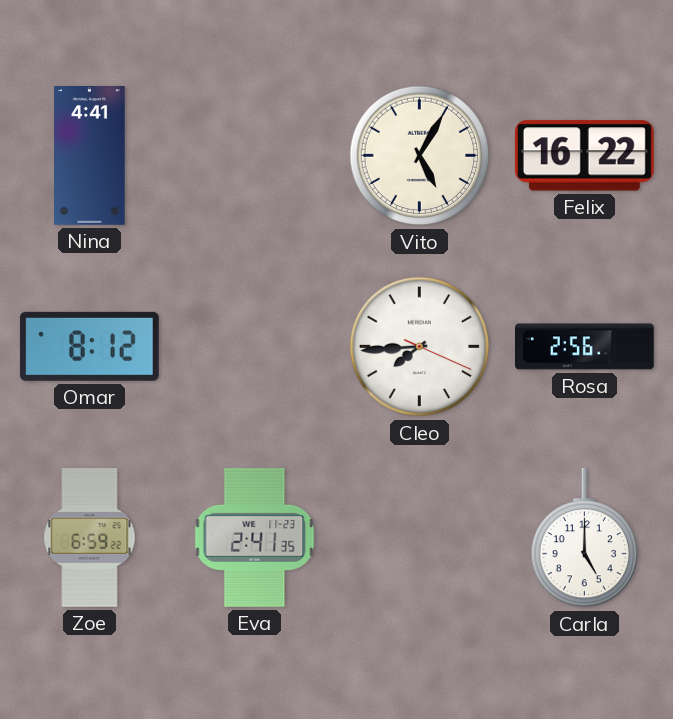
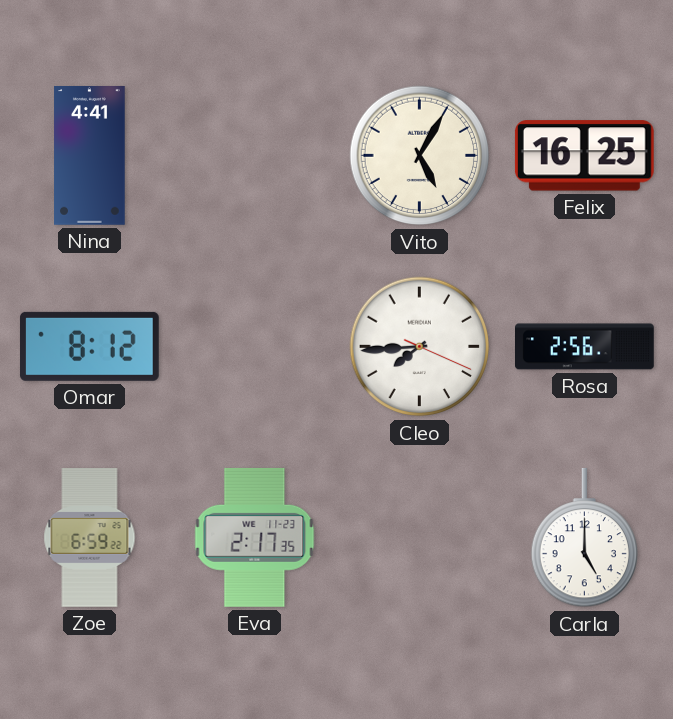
Felix: 16:22 -> 16:25 (584, 156)
Eva: 2:41 -> 2:17 (255, 537)
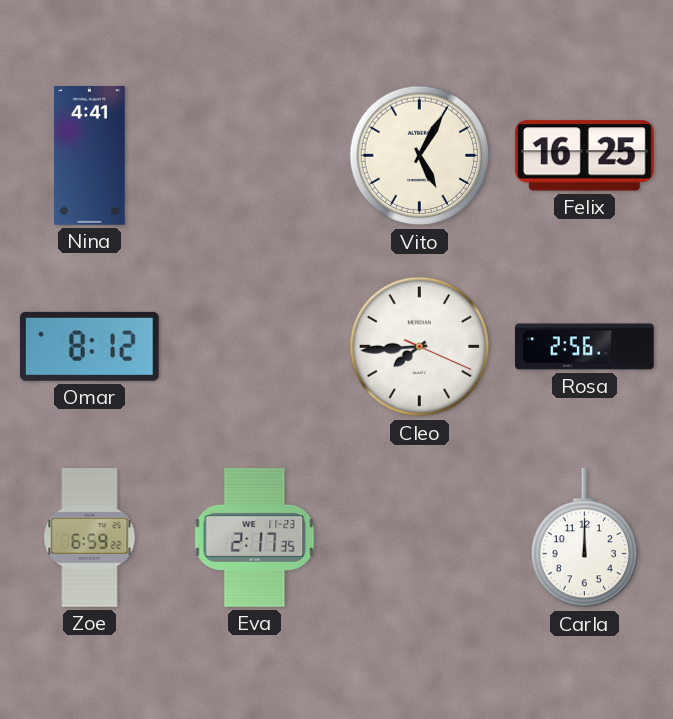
Carla: 5:00 -> 12:00 (584, 538)
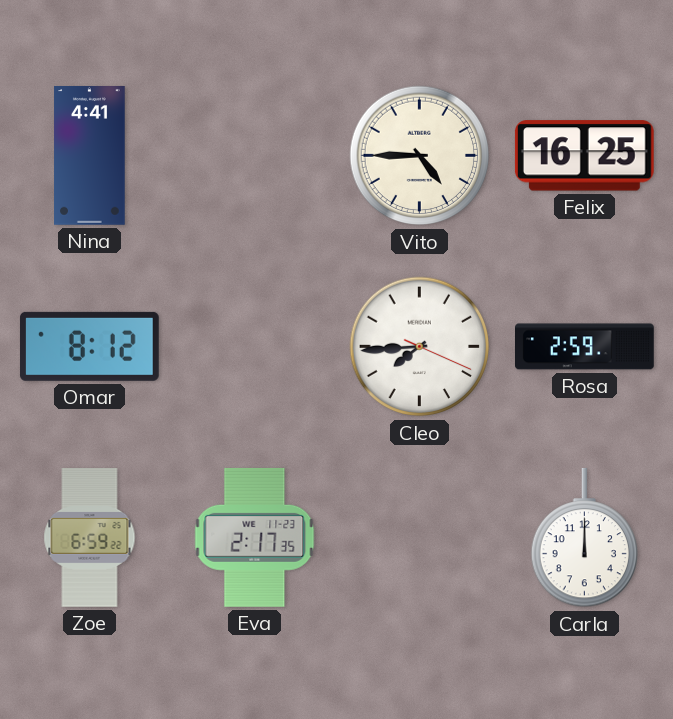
Vito: 5:05 -> 4:45 (420, 156)
Rosa: 2:56 -> 2:59 (585, 347)
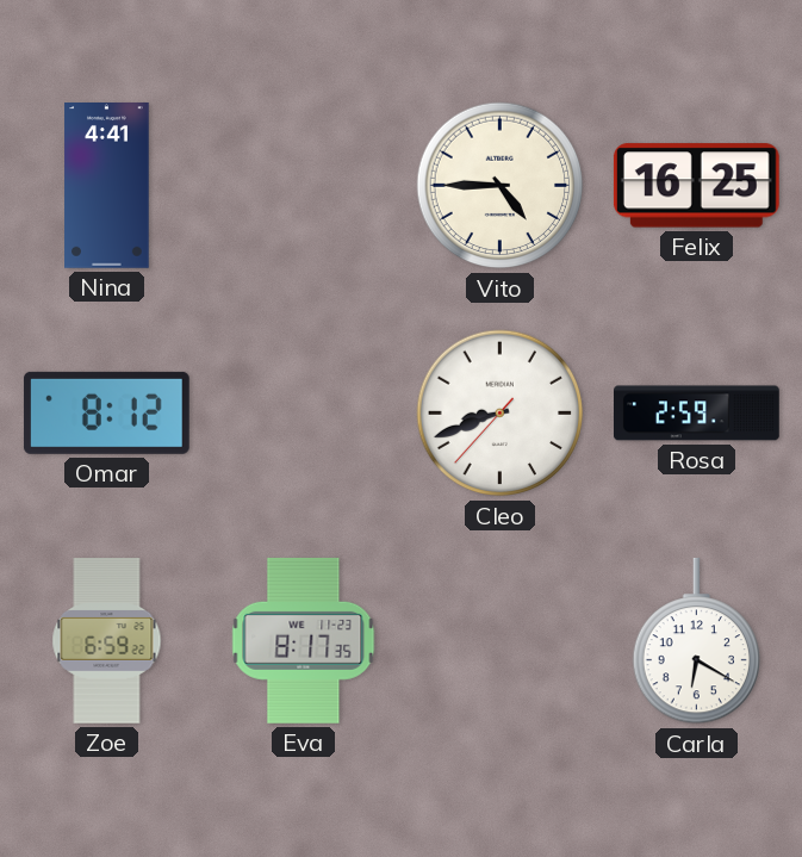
Cleo: 7:44 -> 8:41 (501, 414)
Eva: 2:17 -> 8:17 (304, 640)
Carla: 12:00 -> 6:20 (696, 641)
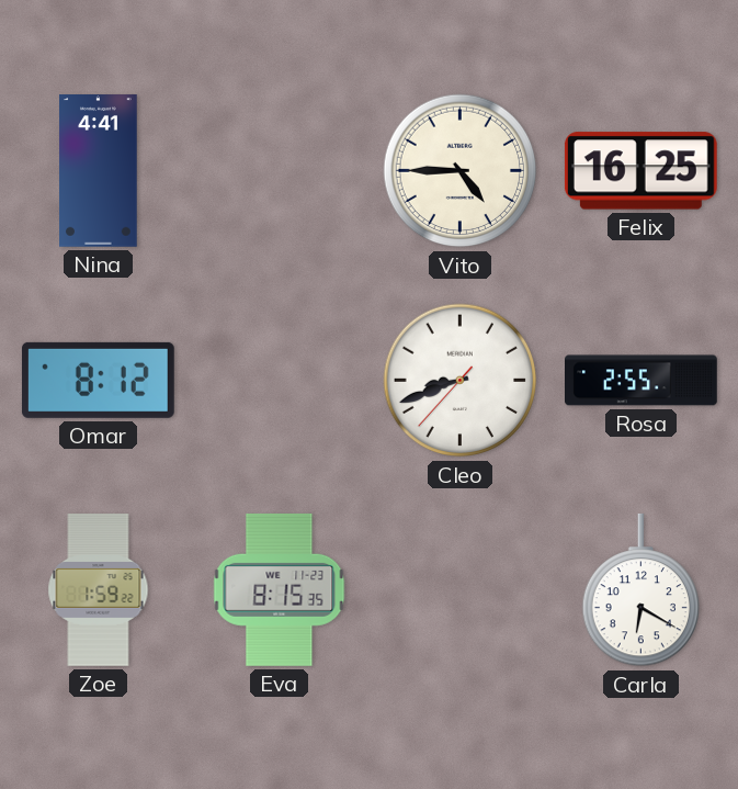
Rosa: 2:59 -> 2:55 (642, 381)
Zoe: 6:59 -> 1:59 (99, 590)
Eva: 8:17 -> 8:15 (280, 589)
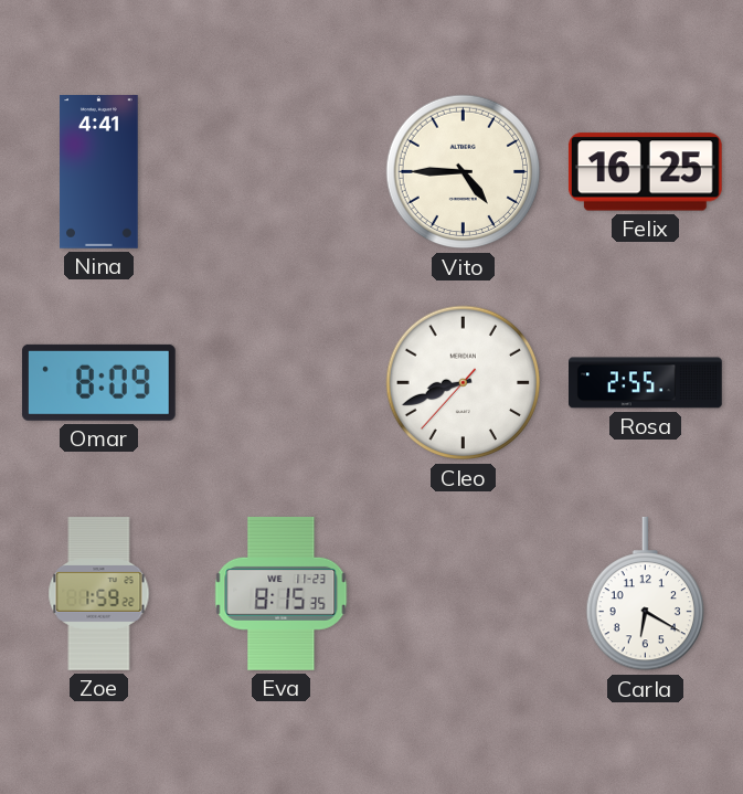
Omar: 8:12 -> 8:09 (98, 382)
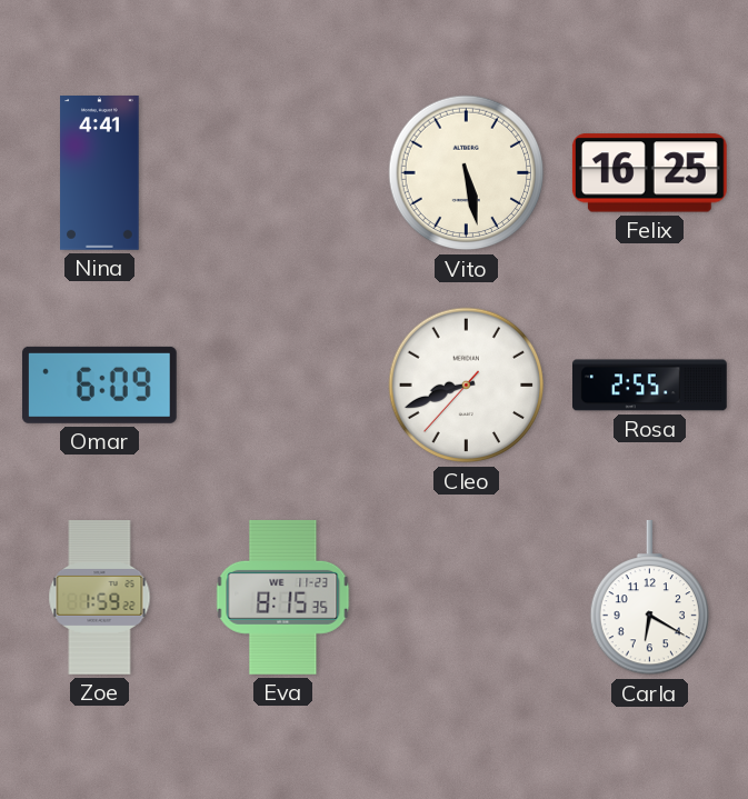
Vito: 4:45 -> 5:28 (467, 173)
Omar: 8:09 -> 6:09 (99, 384)
